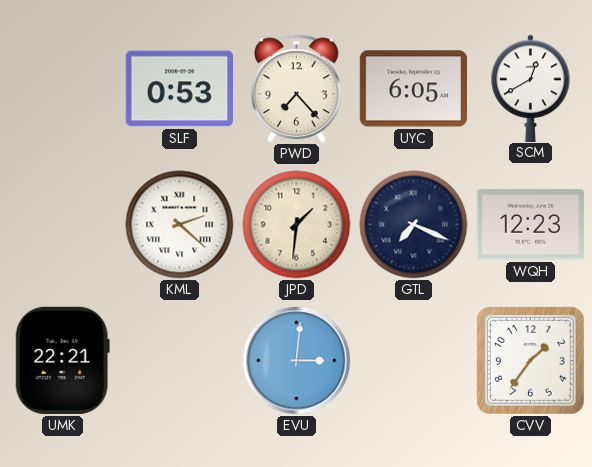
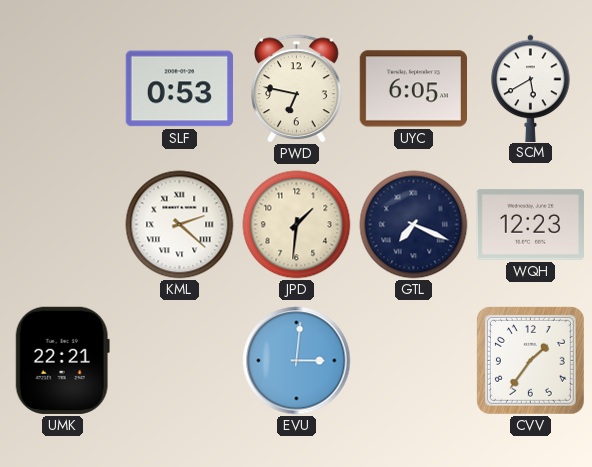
PWD: 7:23 -> 6:47 (297, 89)
SCM: 12:40 -> 5:40 (531, 88)
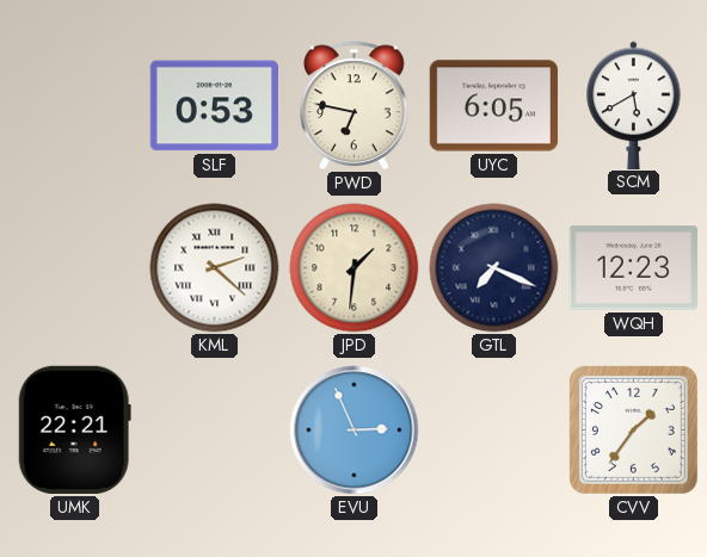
EVU: 3:01 -> 2:56 (355, 431)
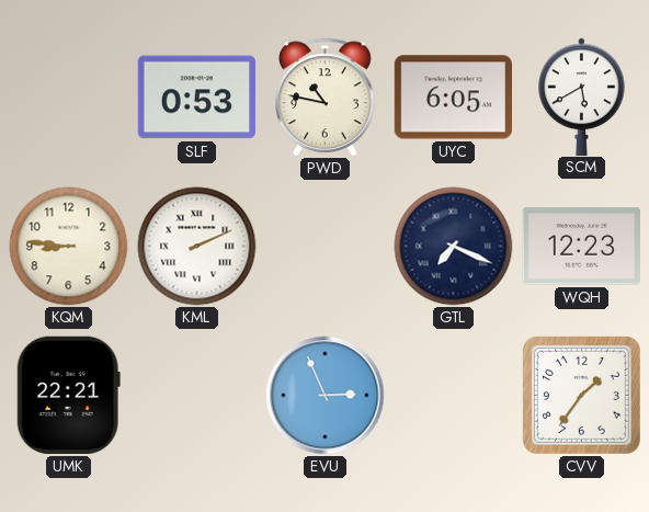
PWD: 6:47 -> 10:47 (326, 98)
KQM: none -> 8:46 (69, 247)
KML: 2:22 -> 2:11 (197, 247)
JPD: 1:31 -> none (355, 268)
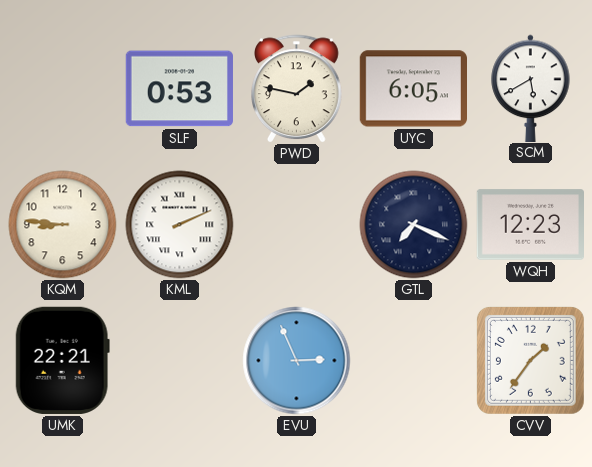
PWD: 10:47 -> 1:47 (297, 89)
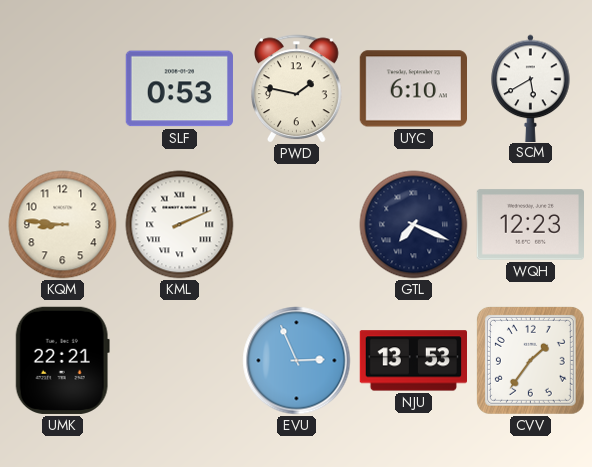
UYC: 6:05 -> 6:10 (413, 89)
NJU: none -> 13:53 (413, 361)
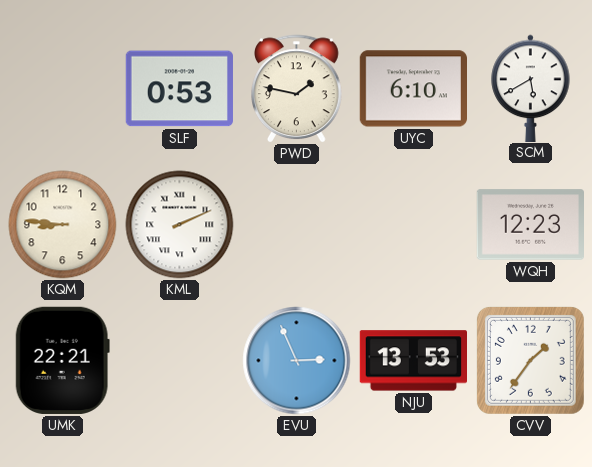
GTL: 7:19 -> none (414, 225)
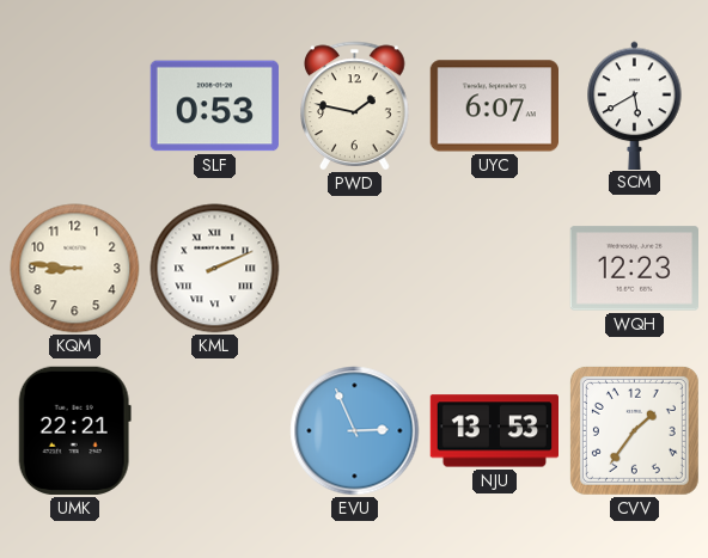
UYC: 6:10 -> 6:07 (494, 106)
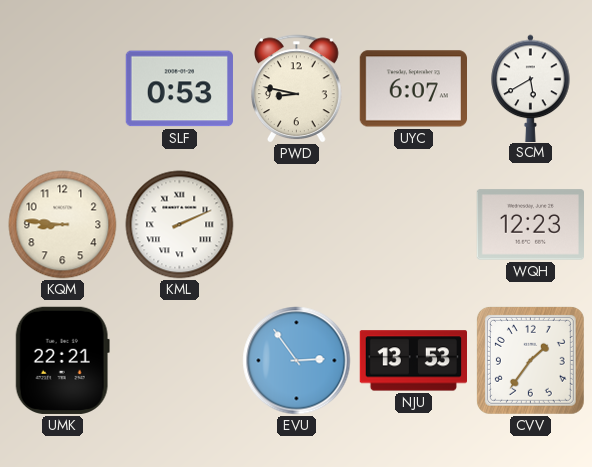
PWD: 1:47 -> 8:47 (297, 89)
EVU: 2:56 -> 2:54 (297, 361)
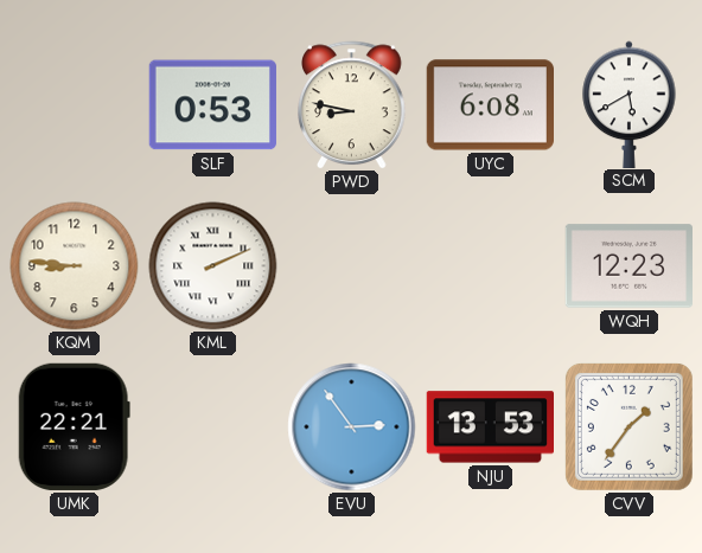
UYC: 6:07 -> 6:08 (490, 105)
